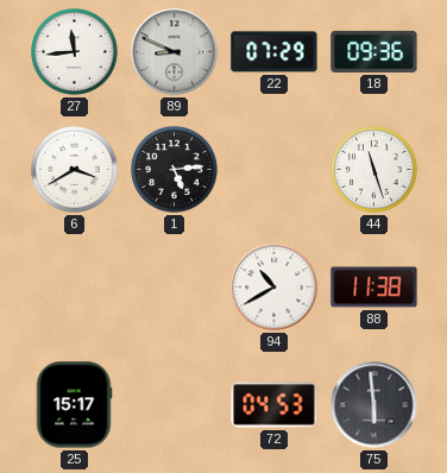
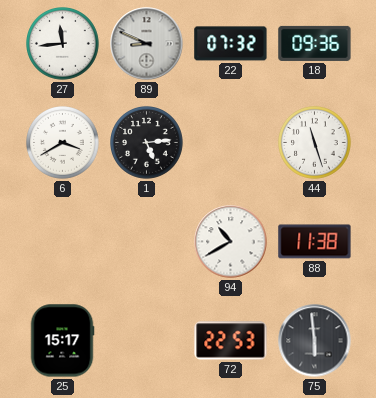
22: 07:29 -> 07:32 (231, 44)
72: 04:53 -> 22:53 (231, 341)
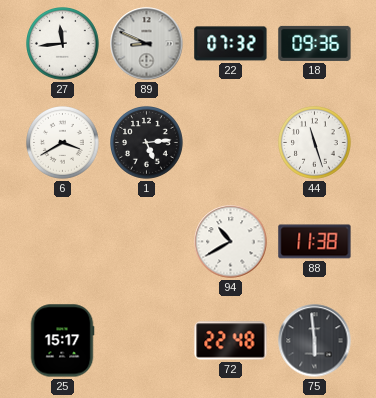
72: 22:53 -> 22:48 (231, 341)
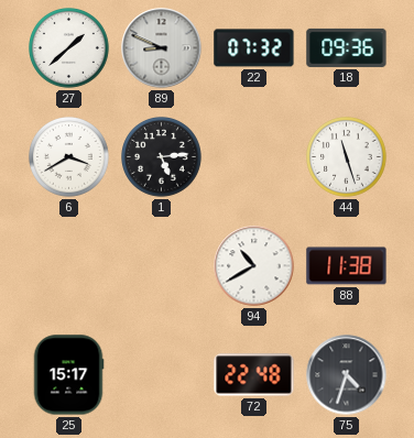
27: 11:44 -> 1:38 (69, 48)
75: 5:59 -> 4:33 (347, 375)
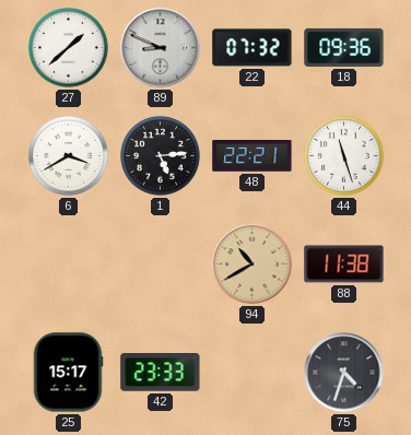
48: none -> 22:21 (253, 156)
94 dial: white -> champagne (253, 264)
42: none -> 23:33 (161, 373)
72: 22:48 -> none (254, 375)
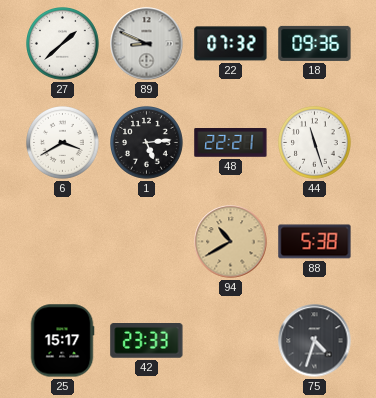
88: 11:38 -> 5:38 (315, 242)
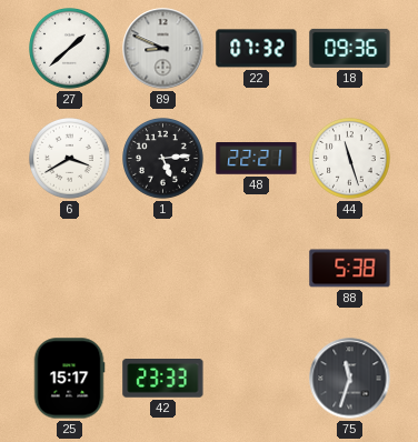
94: 10:40 -> none (231, 242)
75: 4:33 -> 11:33 (350, 379)
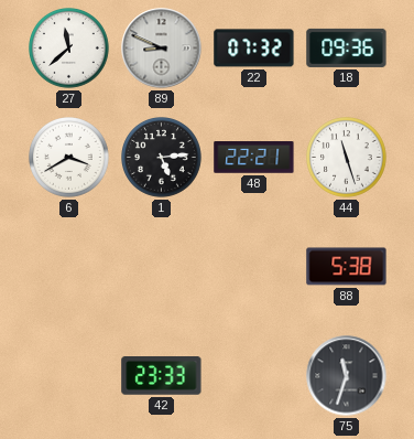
27: 1:38 -> 11:38 (69, 49)
25: 15:17 -> none (69, 379)
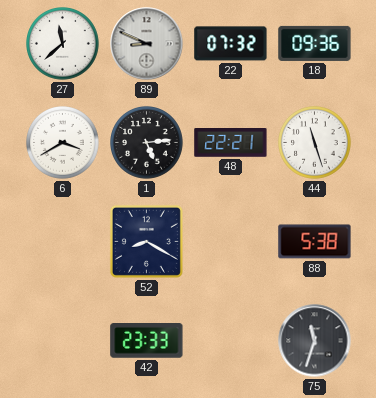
52: none -> 8:20 (146, 241)
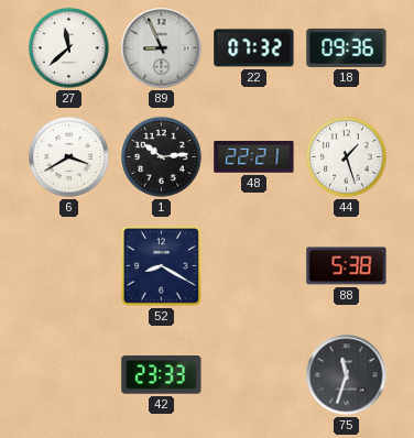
89: 8:49 -> 8:56 (162, 48)
1: 5:14 -> 10:14 (162, 157)
44: 11:27 -> 1:27 (347, 157)
